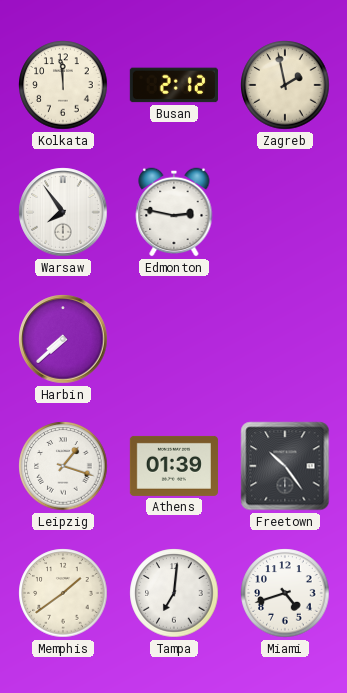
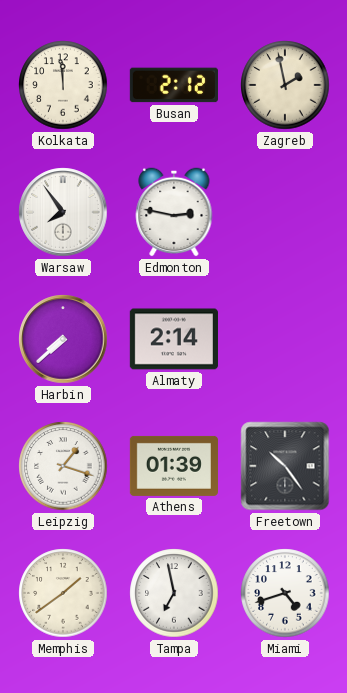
Almaty: none -> 2:14 (174, 339)
Tampa: 7:01 -> 6:58 (174, 593)
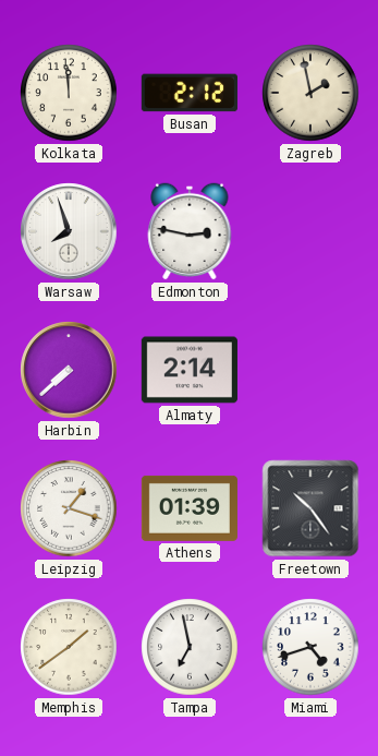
Warsaw: 7:54 -> 7:57 (69, 231)
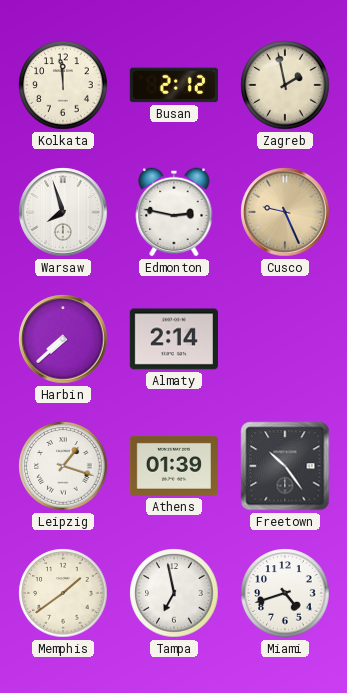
Cusco: none -> 9:26 (285, 212)
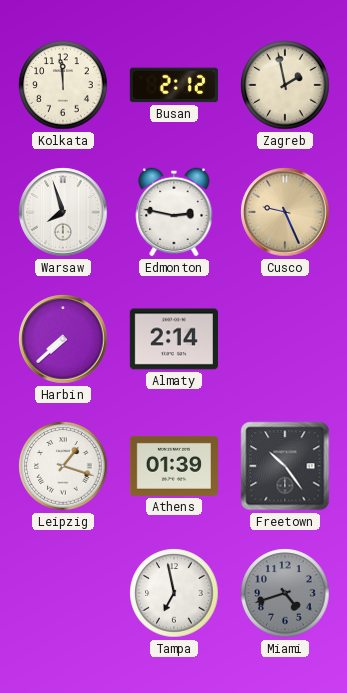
Memphis: 1:39 -> none (63, 593)
Miami dial: white -> grey (285, 593)
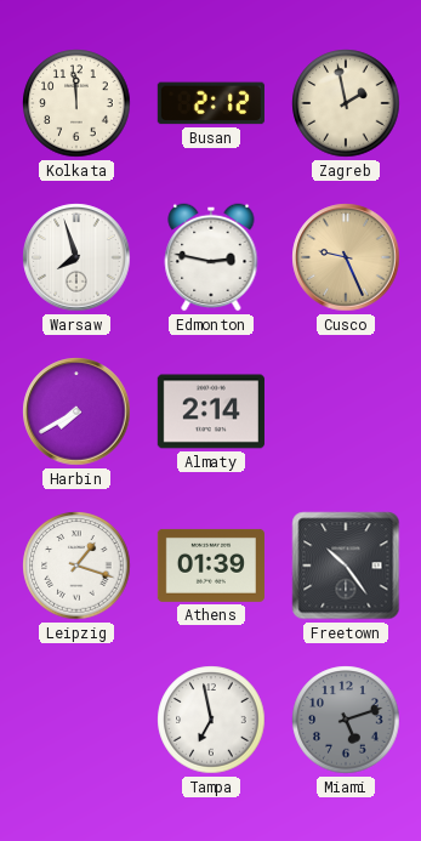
Harbin: 7:38 -> 7:40 (76, 411)
Miami: 4:42 -> 5:12 (346, 720)
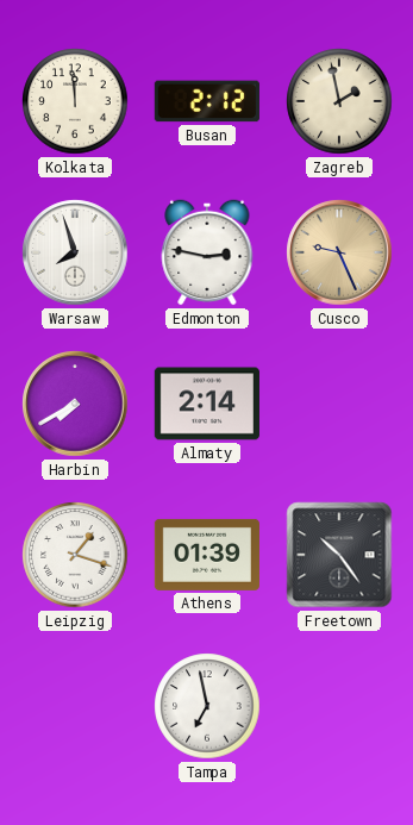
Miami: 5:12 -> none (346, 720)
